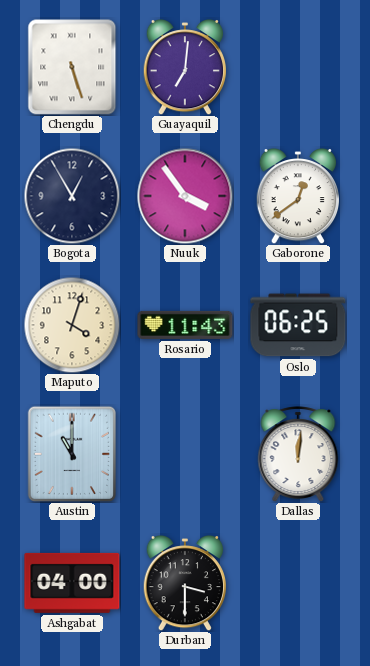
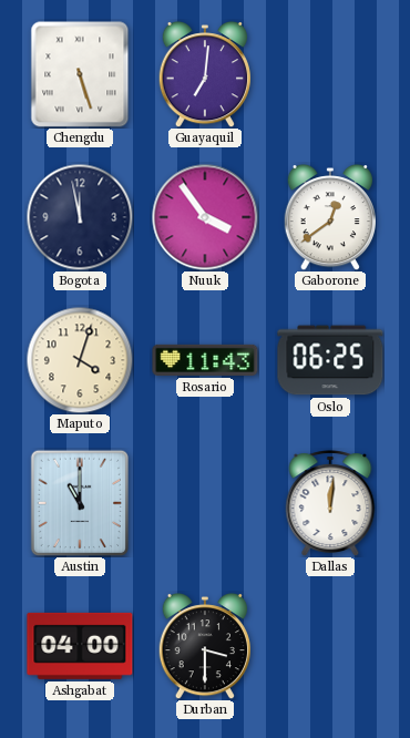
Bogota: 12:55 -> 11:58 (80, 217)
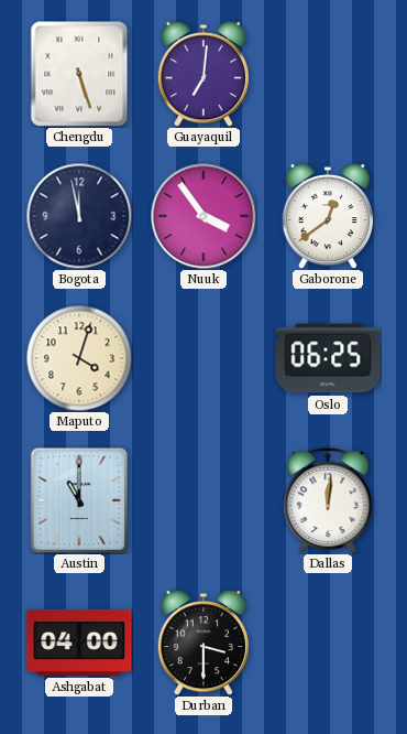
Rosario: 11:43 -> none (205, 360)
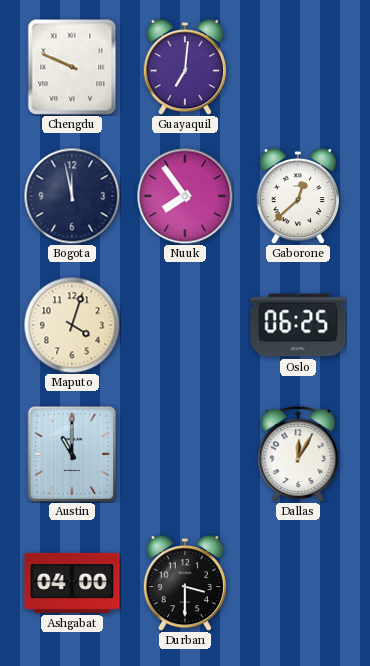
Chengdu: 5:27 -> 9:49 (72, 67)
Nuuk: 3:54 -> 7:54 (185, 196)
Gaborone: 12:39 -> 12:38 (297, 196)
Dallas: 12:01 -> 12:05 (298, 454)
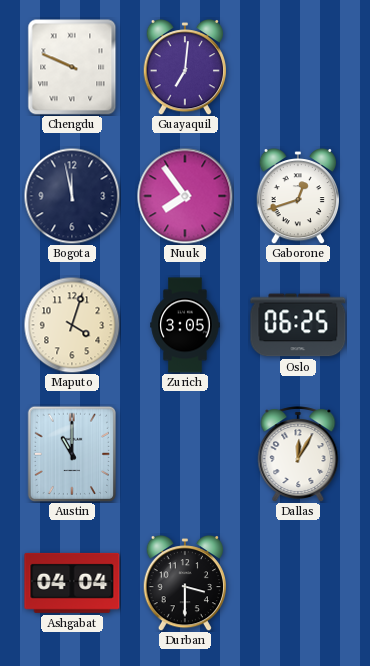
Gaborone: 12:38 -> 12:42 (297, 196)
Zurich: none -> 3:05 (185, 325)
Ashgabat: 04:00 -> 04:04 (72, 583)
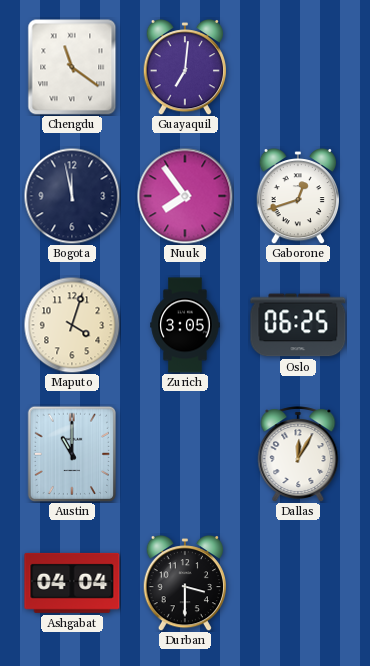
Chengdu: 9:49 -> 11:21 (72, 67)
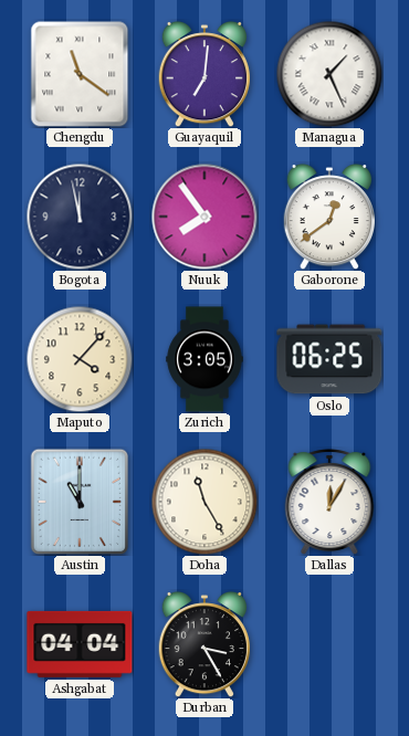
Managua: none -> 1:26 (329, 74)
Gaborone: 12:42 -> 12:39 (328, 217)
Maputo: 4:03 -> 4:07 (80, 359)
Doha: none -> 11:25 (204, 502)
Durban: 3:30 -> 3:25 (203, 644)
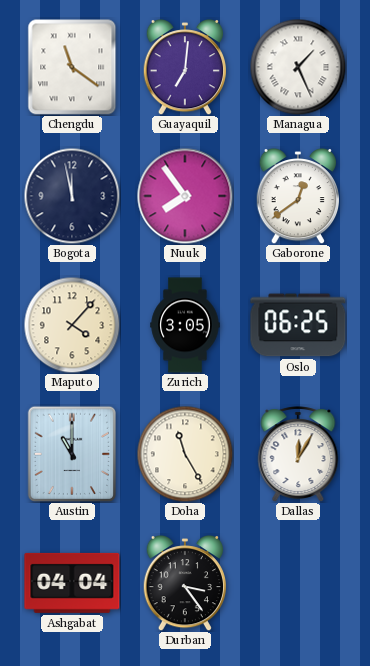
Durban: 3:25 -> 3:24 (184, 583)
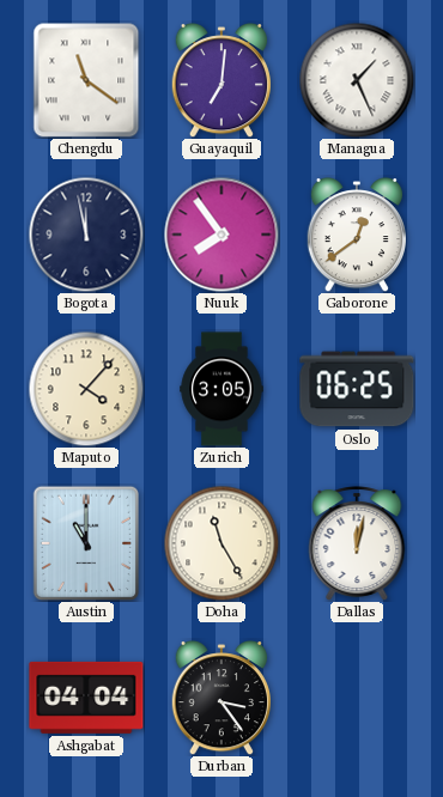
Dallas: 12:05 -> 12:02 (357, 543)
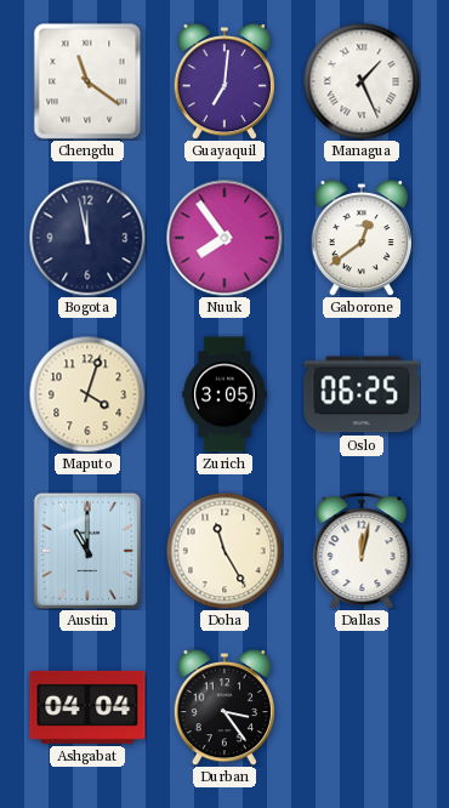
Maputo: 4:07 -> 4:03 (87, 394)
